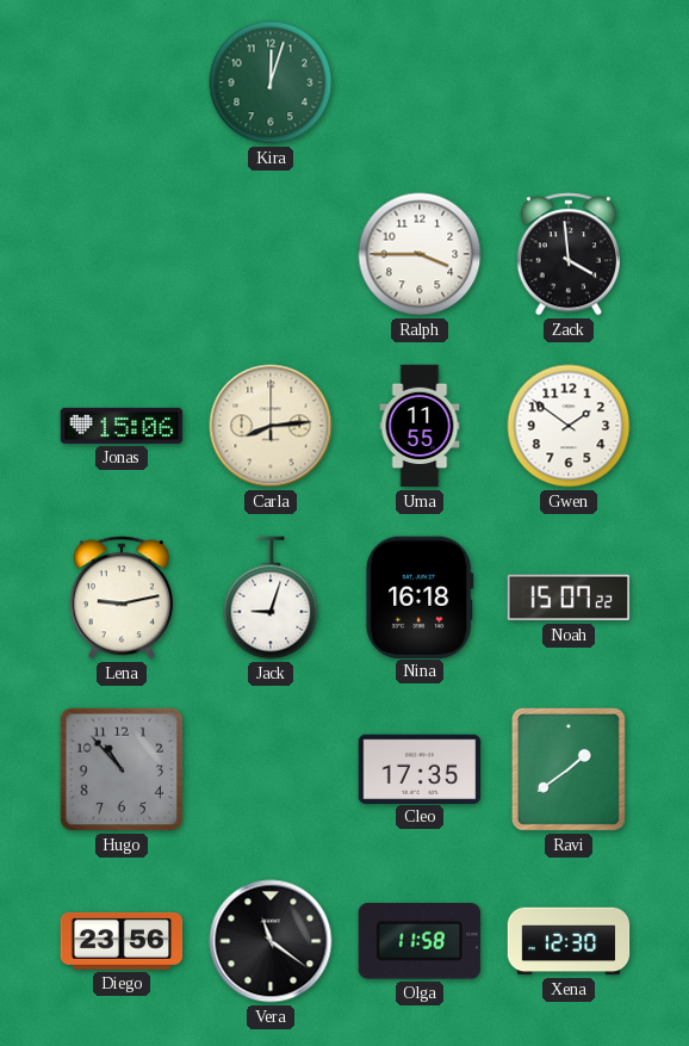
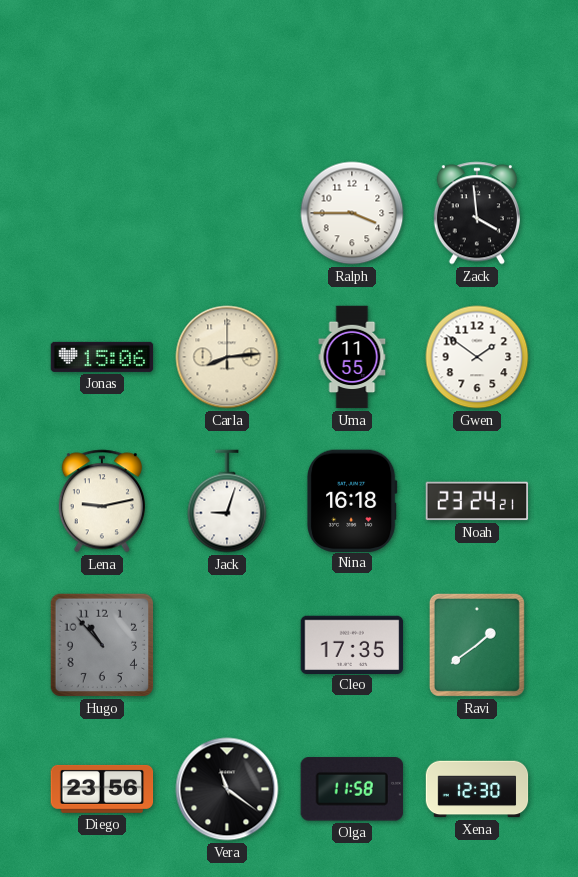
Kira: 12:03 -> none (271, 82)
Noah: 15:07 -> 23:24 (477, 501)
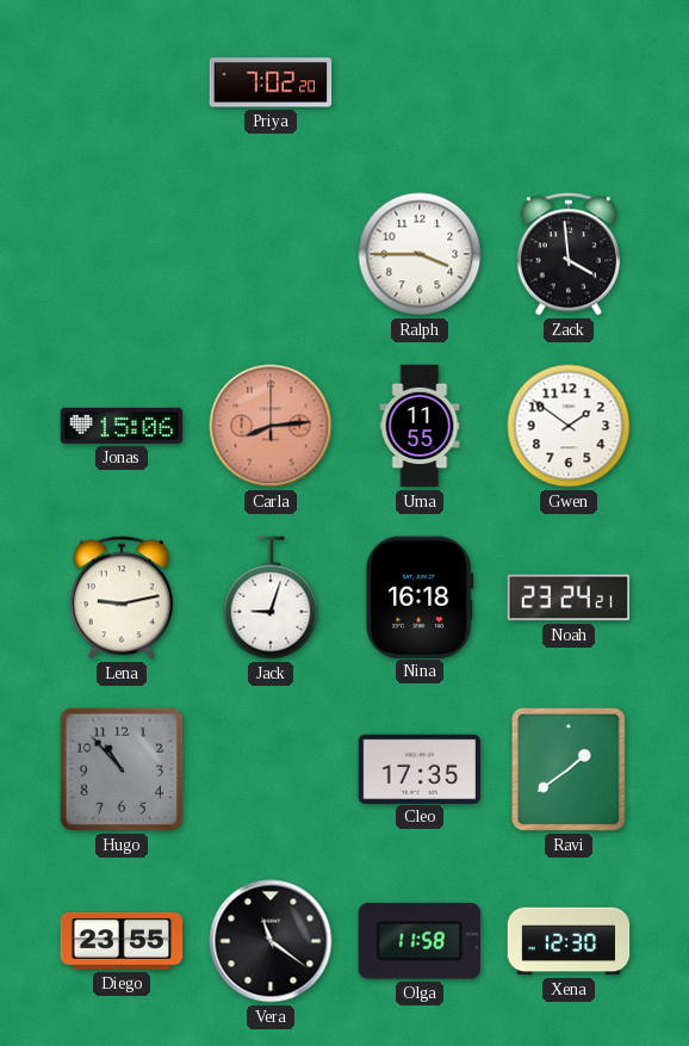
Priya: none -> 7:02 (271, 82)
Carla dial: cream -> salmon (271, 426)
Diego: 23:56 -> 23:55 (122, 941)
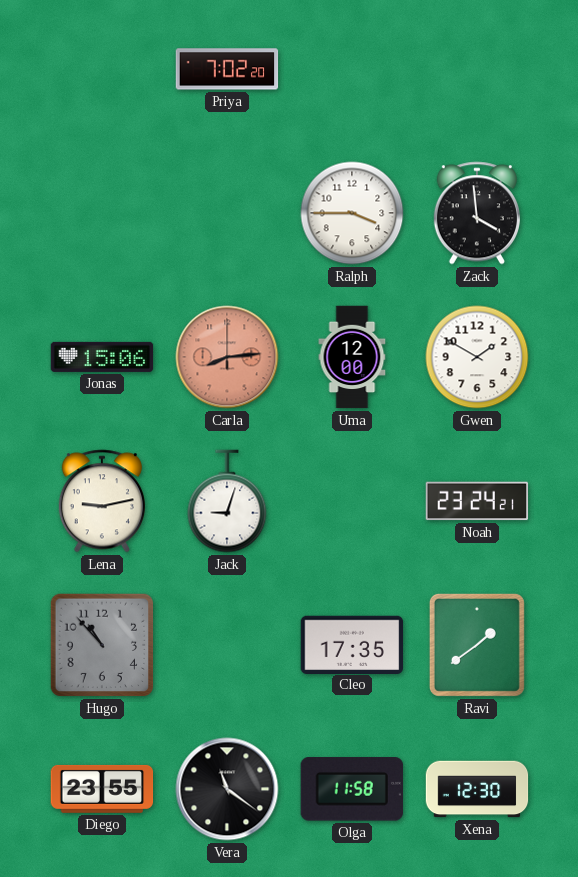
Uma: 11:55 -> 12:00 (352, 357)
Gwen: 1:51 -> 1:50 (477, 357)
Nina: 16:18 -> none (420, 596)
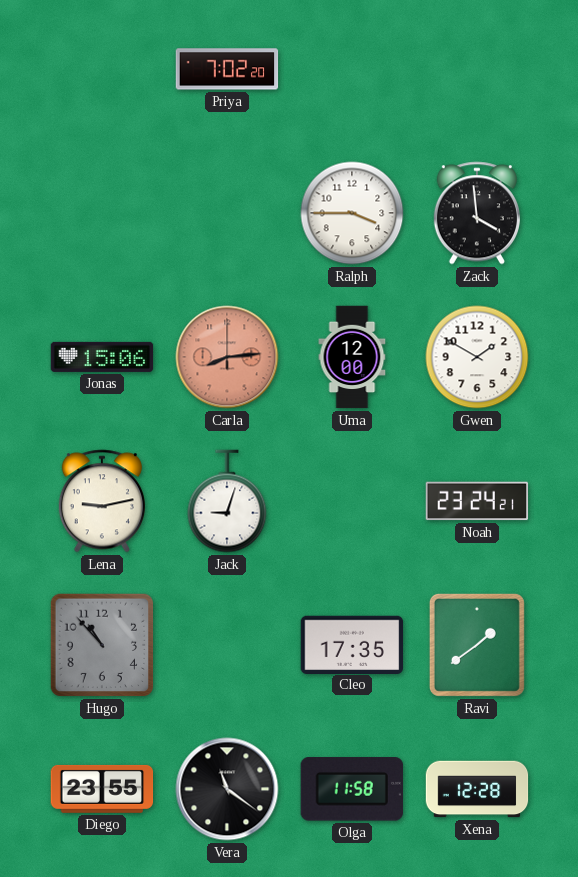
Xena: 12:30 -> 12:28 (477, 789)
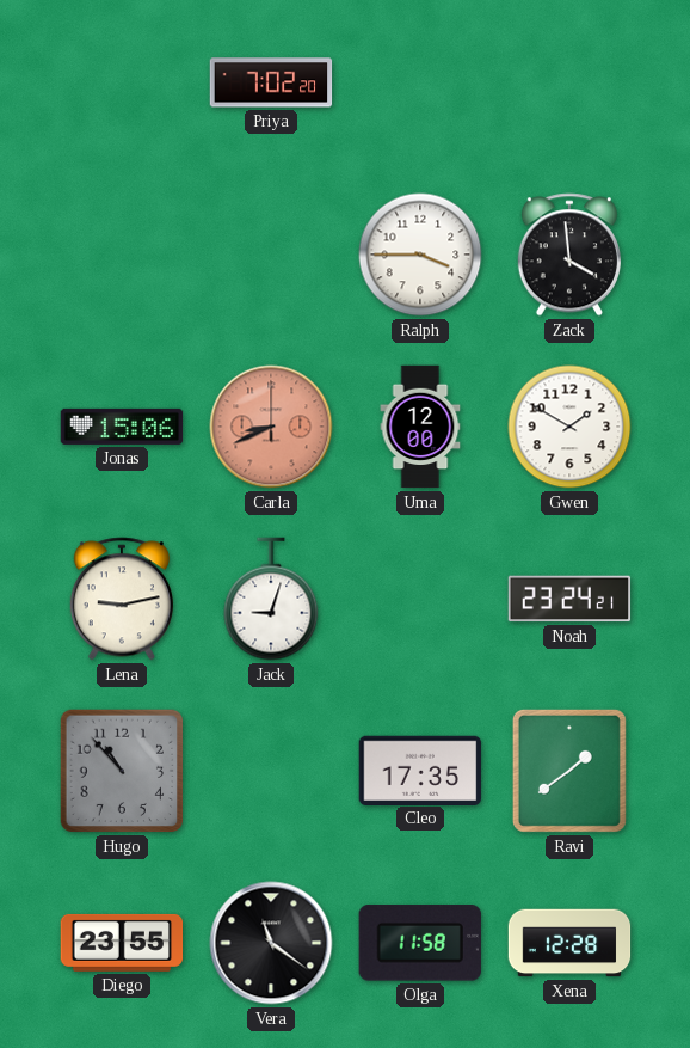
Carla: 8:14 -> 8:41 (271, 427)
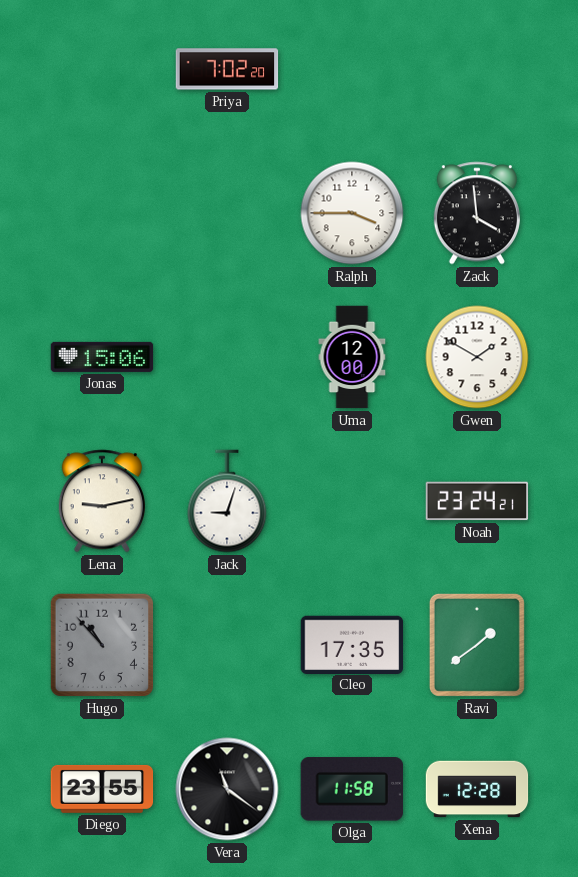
Carla: 8:41 -> none (271, 427)
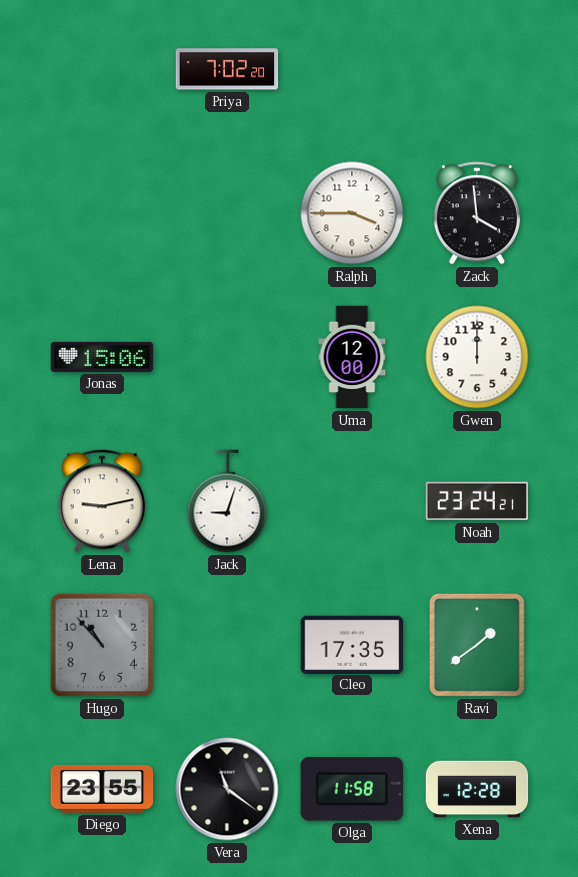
Gwen: 1:50 -> 12:00 (477, 357)
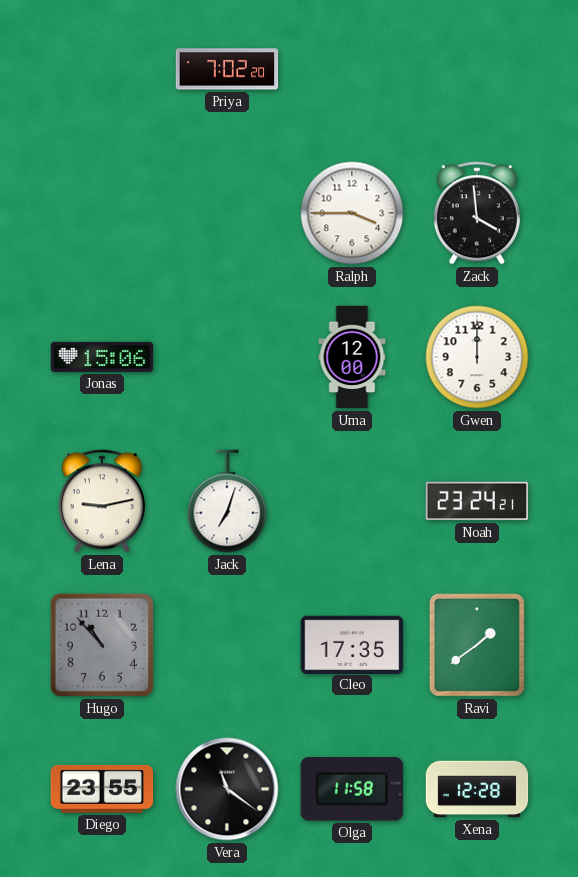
Jack: 9:03 -> 7:03 (227, 501)
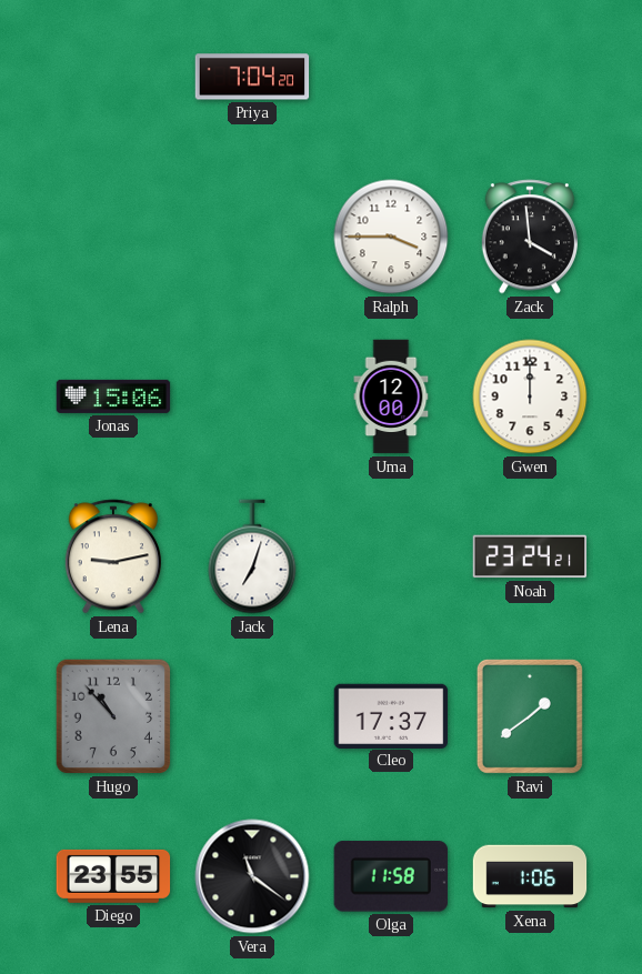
Priya: 7:02 -> 7:04 (252, 77)
Cleo: 17:35 -> 17:37 (391, 715)
Xena: 12:28 -> 1:06 (530, 876)
